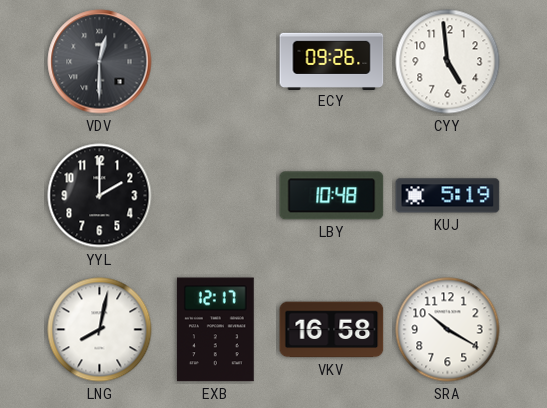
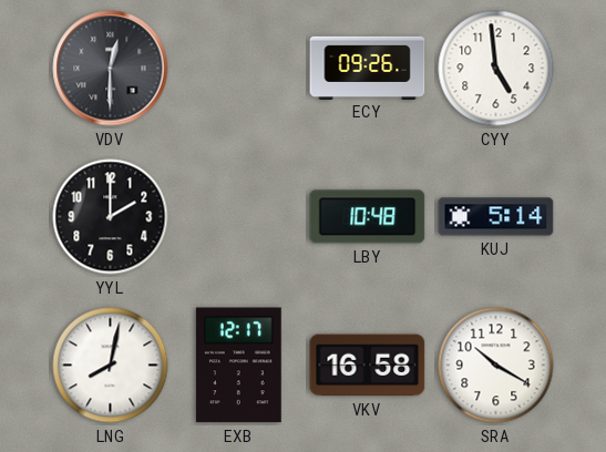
KUJ: 5:19 -> 5:14 (496, 217)
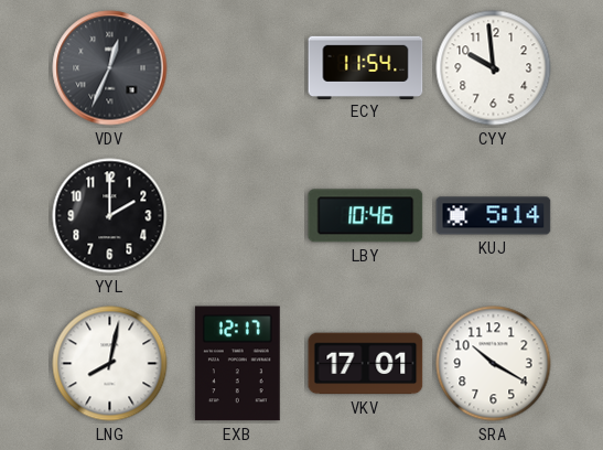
VDV: 12:30 -> 12:34 (110, 68)
ECY: 09:26 -> 11:54 (366, 67)
CYY: 4:59 -> 9:59 (494, 68)
LBY: 10:48 -> 10:46 (366, 216)
VKV: 16:58 -> 17:01 (366, 364)
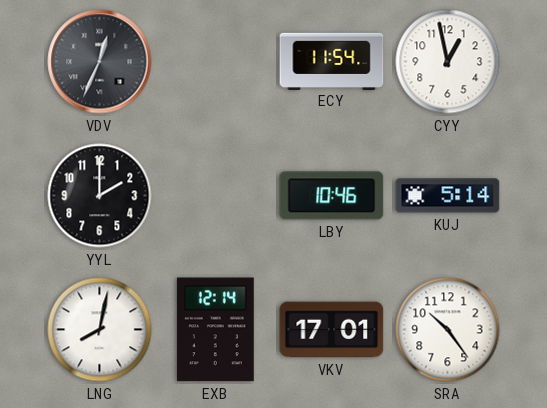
CYY: 9:59 -> 12:58 (448, 62)
EXB: 12:17 -> 12:14 (215, 330)
SRA: 10:20 -> 10:24 (448, 330)
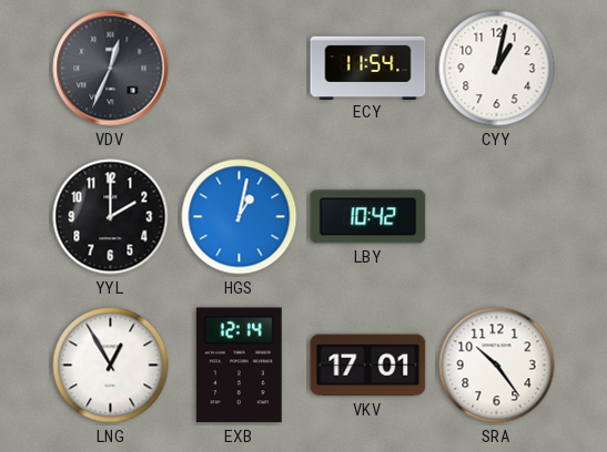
CYY: 12:58 -> 1:02 (497, 69)
HGS: none -> 1:02 (240, 217)
LBY: 10:46 -> 10:42 (368, 217)
KUJ: 5:14 -> none (448, 196)
LNG: 8:02 -> 12:55 (111, 366)
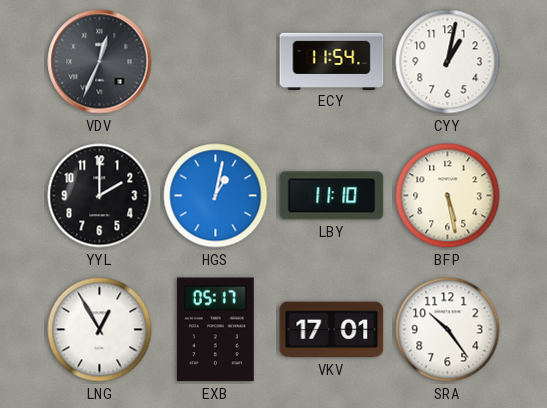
LBY: 10:42 -> 11:10 (332, 196)
BFP: none -> 5:28 (448, 196)
EXB: 12:14 -> 05:17 (215, 330)
